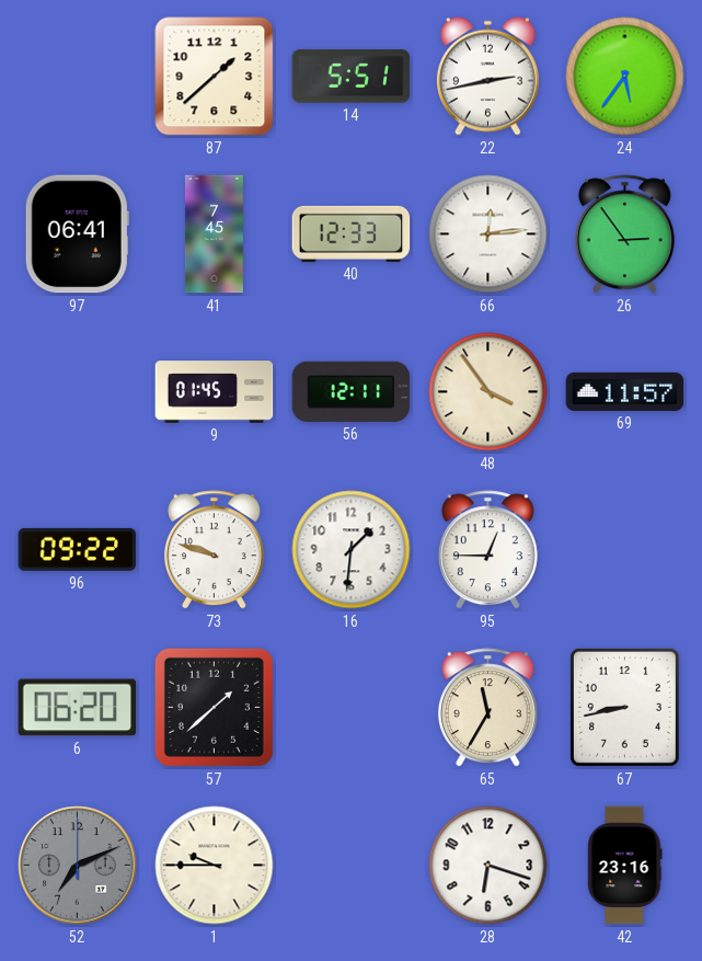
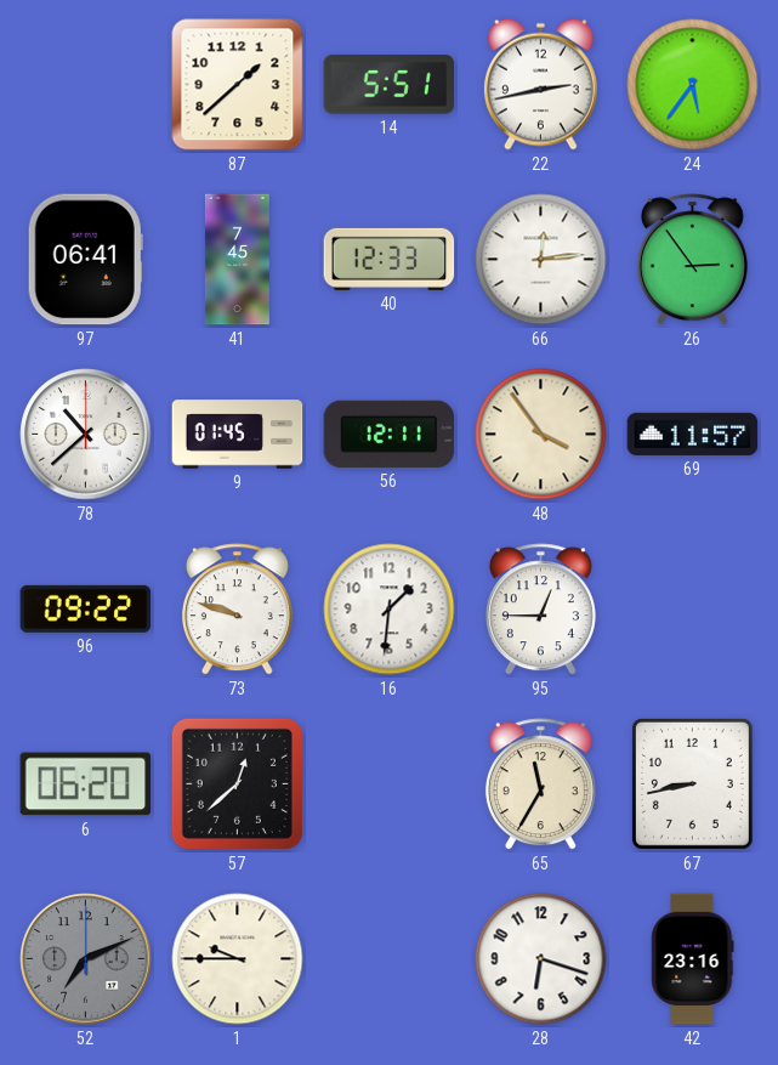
78: none -> 10:38 (86, 435)
57: 1:38 -> 12:38 (237, 783)
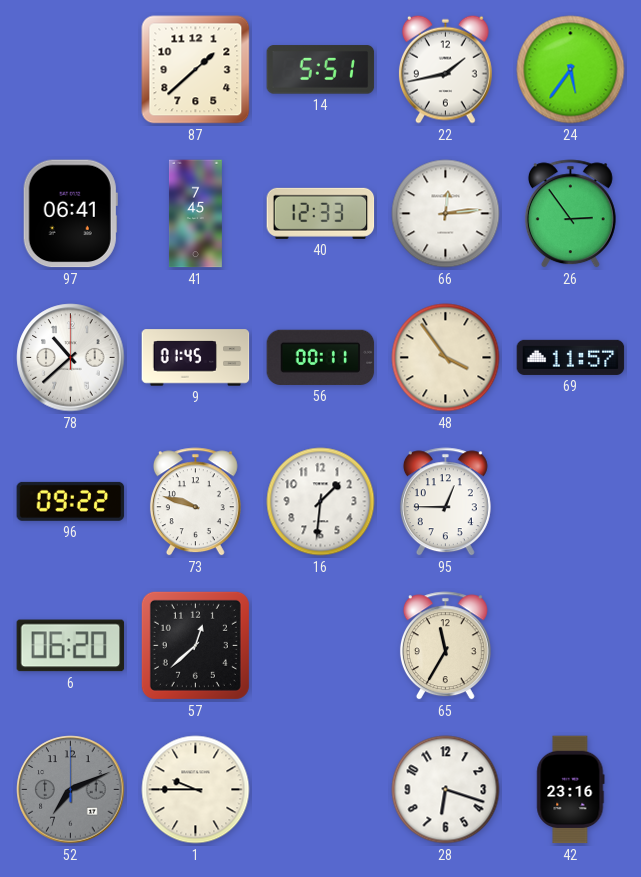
22: 2:43 -> 1:43 (445, 69)
56: 12:11 -> 00:11 (321, 357)
67: 8:43 -> none (692, 783)
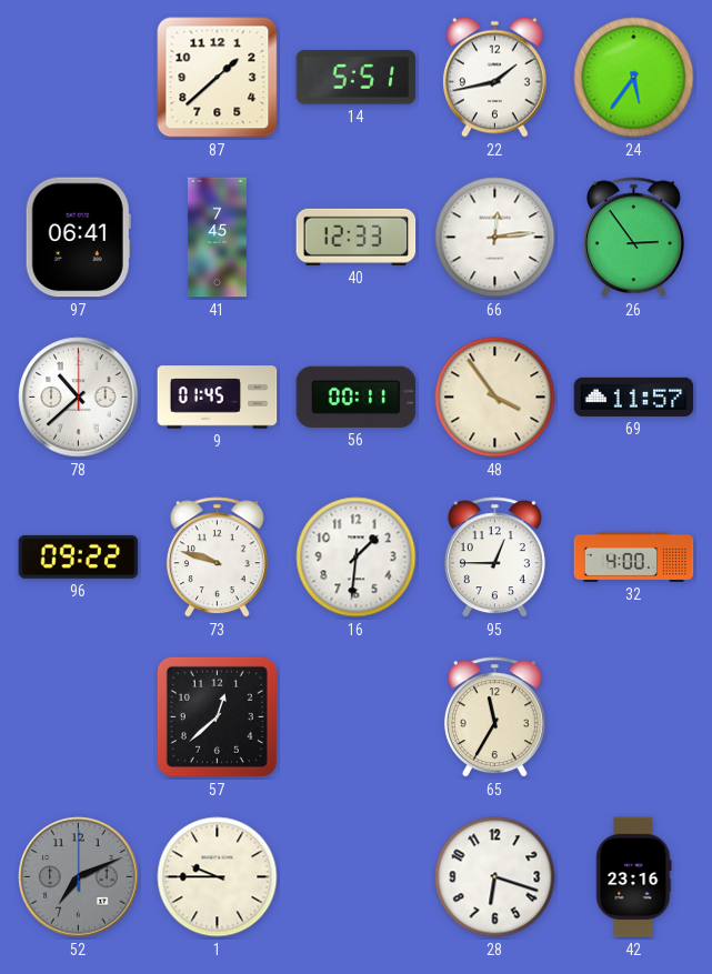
32: none -> 4:00 (634, 556)
6: 06:20 -> none (71, 646)
